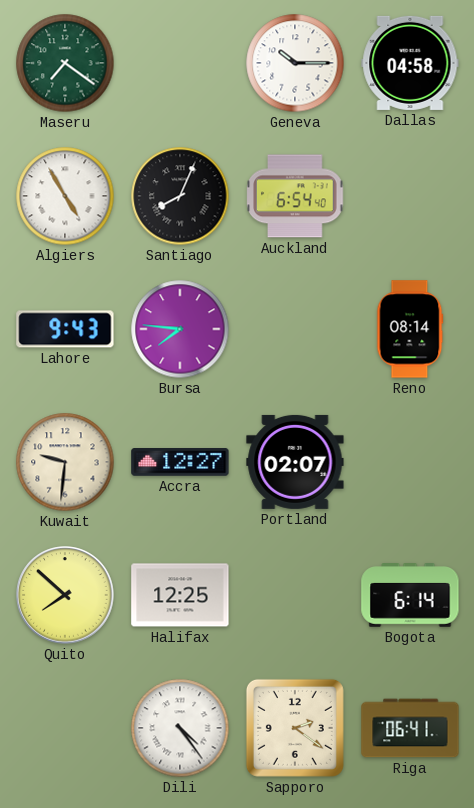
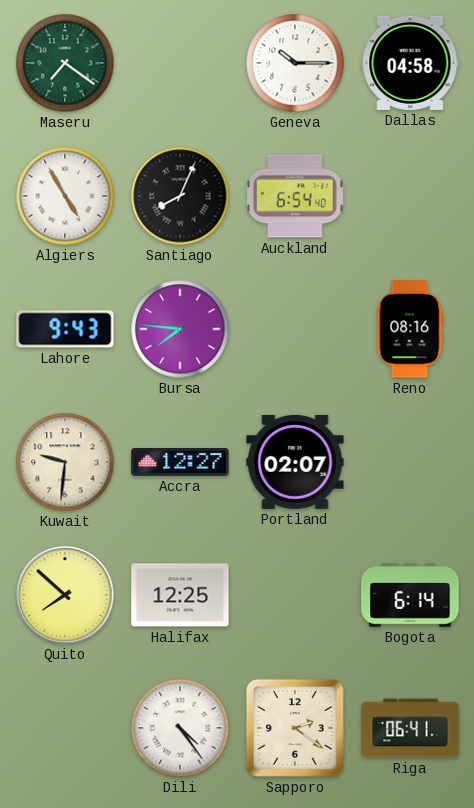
Reno: 08:14 -> 08:16 (410, 329)
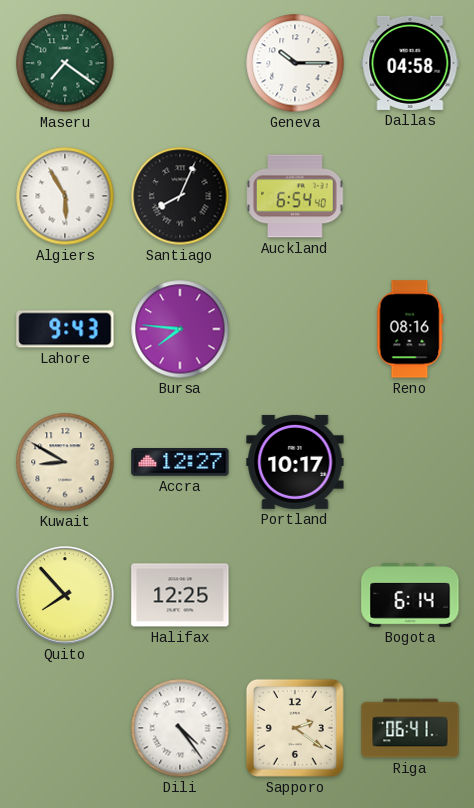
Algiers: 4:55 -> 5:55 (65, 196)
Kuwait: 9:31 -> 8:50 (65, 462)
Portland: 02:07 -> 10:17 (295, 462)
Quito: 7:52 -> 7:53 (65, 595)
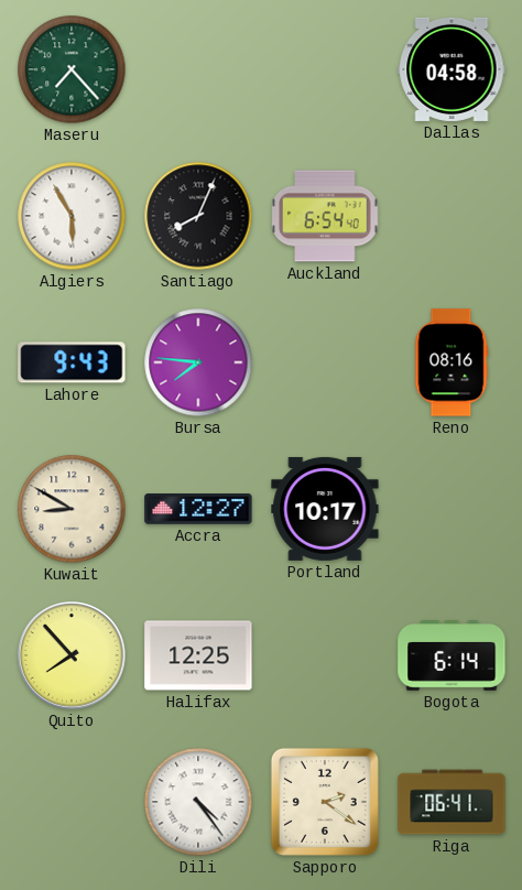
Maseru: 7:21 -> 7:23 (72, 69)
Geneva: 10:15 -> none (295, 63)
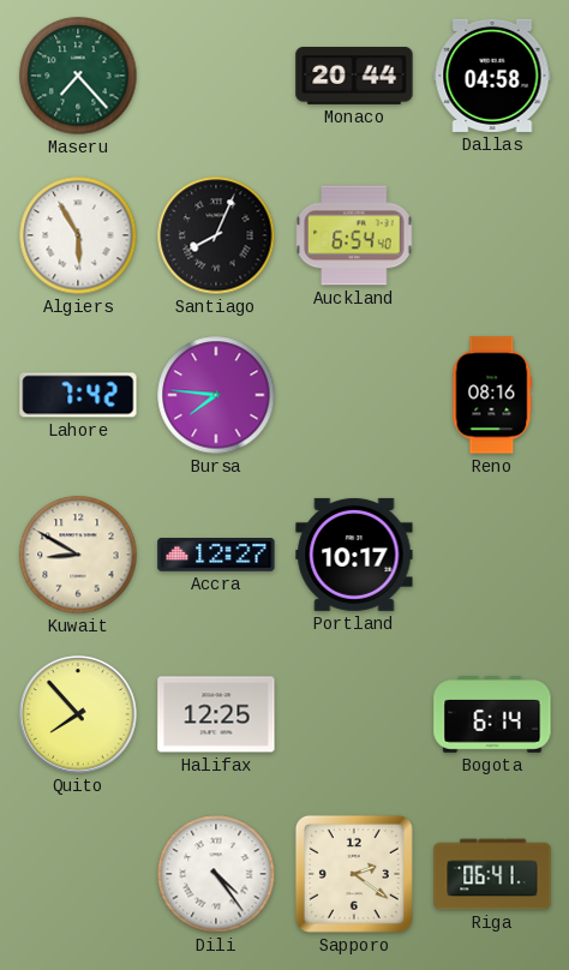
Monaco: none -> 20:44 (354, 77)
Lahore: 9:43 -> 7:42 (78, 395)
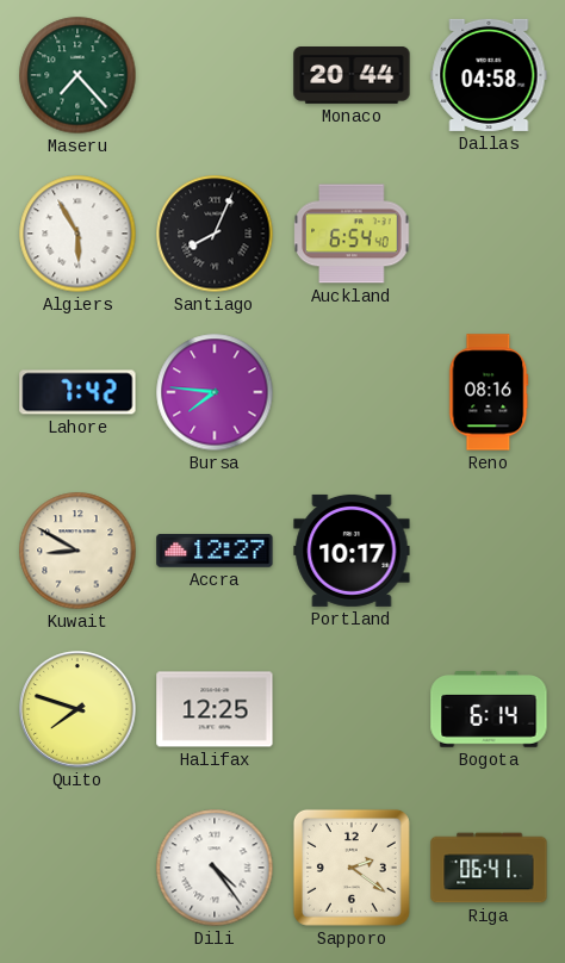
Quito: 7:53 -> 7:48 (77, 709)
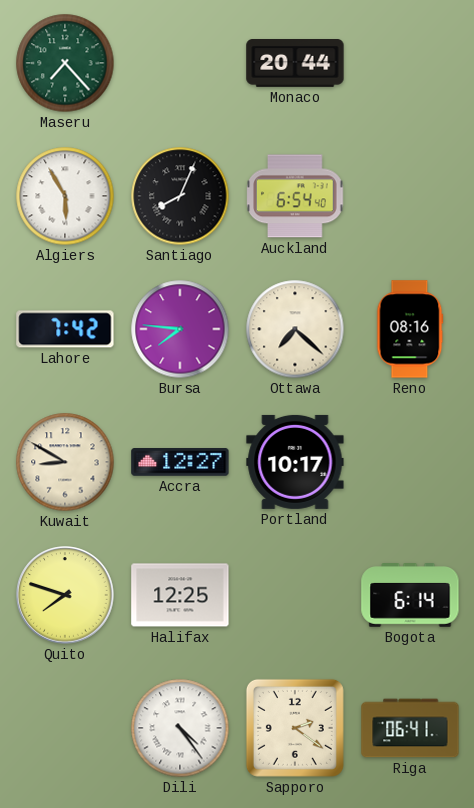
Dallas: 04:58 -> none (489, 75)
Ottawa: none -> 7:22 (295, 329)
